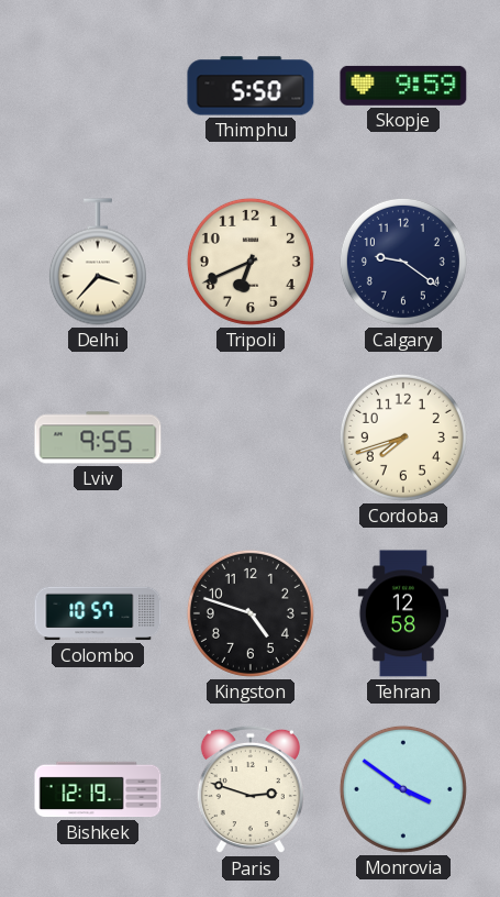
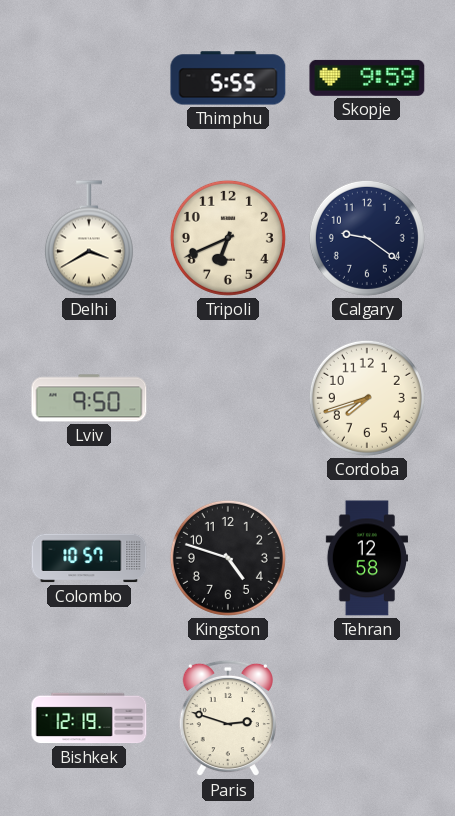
Thimphu: 5:50 -> 5:55 (228, 78)
Delhi: 3:37 -> 3:40 (89, 238)
Lviv: 9:55 -> 9:50 (89, 398)
Monrovia: 3:51 -> none (403, 789)
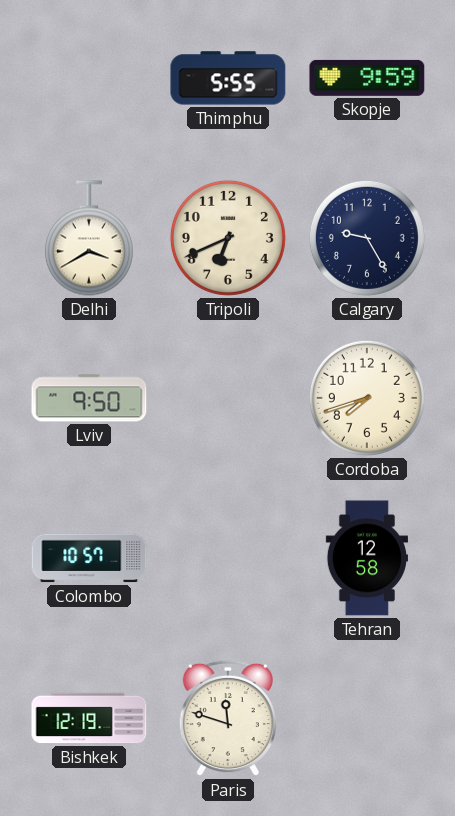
Calgary: 9:21 -> 9:25 (367, 238)
Kingston: 4:48 -> none (228, 558)
Paris: 2:48 -> 11:48 (228, 718)
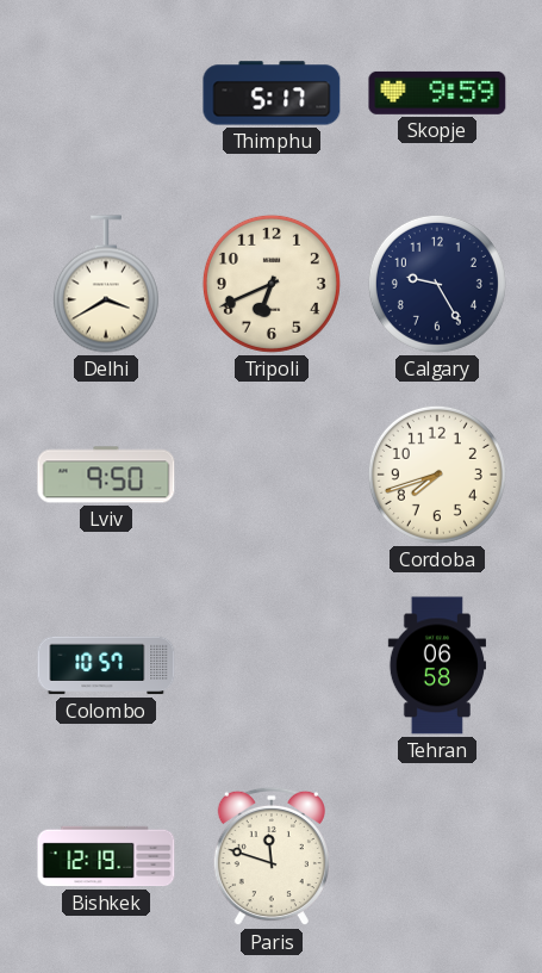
Thimphu: 5:55 -> 5:17 (272, 93)
Tehran: 12:58 -> 06:58 (436, 665)
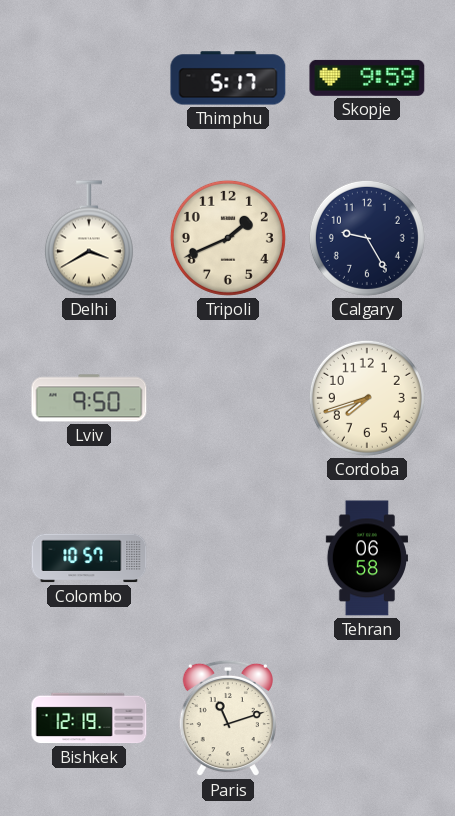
Tripoli: 6:41 -> 1:41 (228, 238)
Paris: 11:48 -> 11:12 (228, 718)
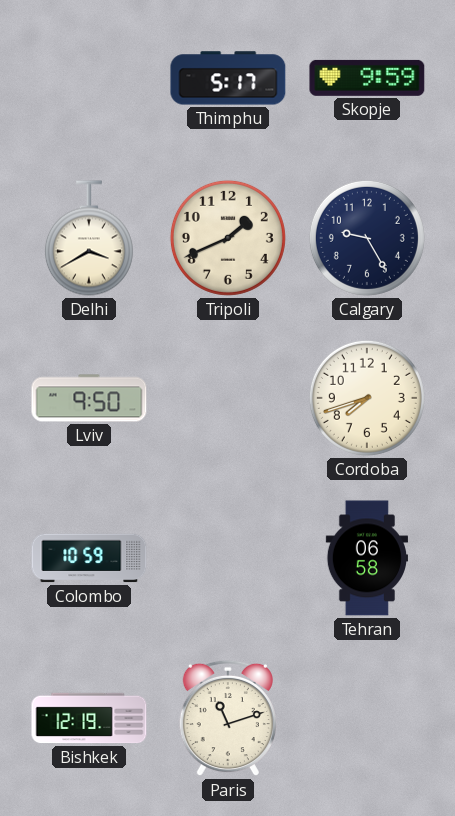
Colombo: 10:57 -> 10:59 (89, 558)
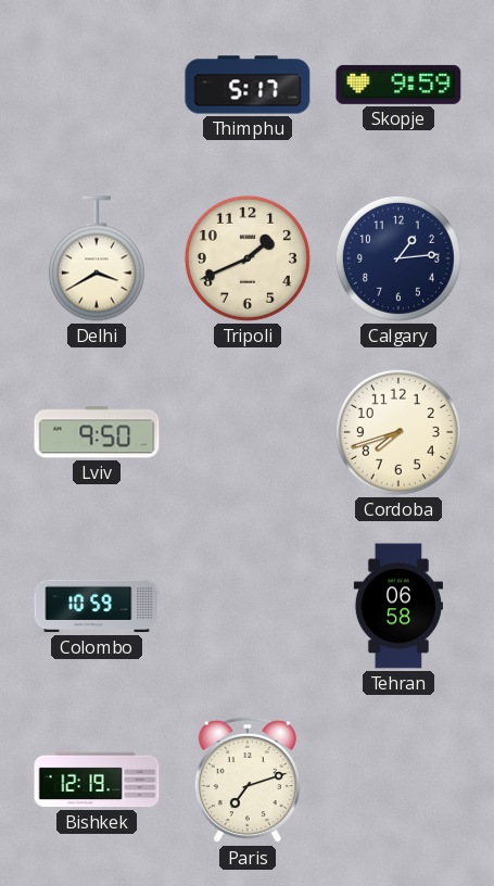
Calgary: 9:25 -> 1:14 (398, 258)
Paris: 11:12 -> 7:12 (248, 780)
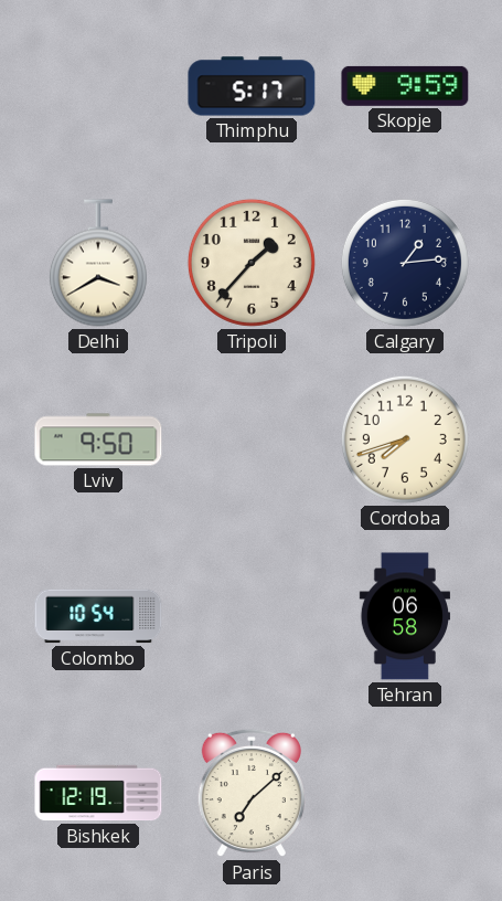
Tripoli: 1:41 -> 1:37 (252, 263)
Colombo: 10:59 -> 10:54 (98, 616)
Paris: 7:12 -> 7:08 (252, 793)
